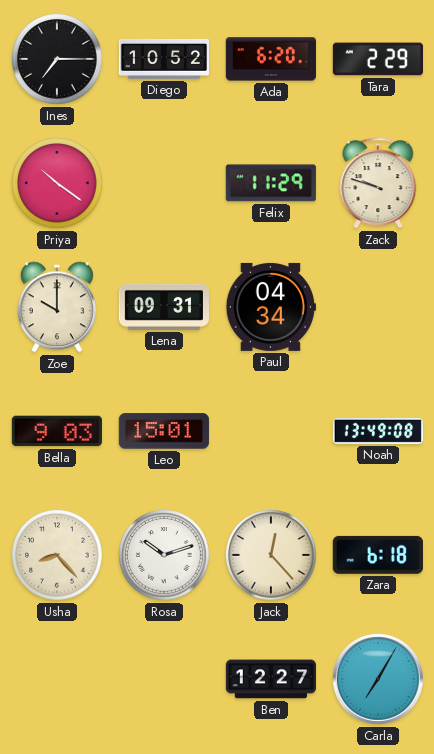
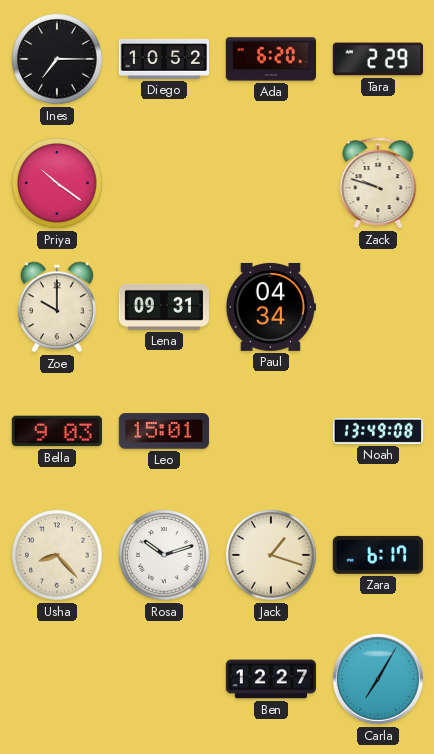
Felix: 11:29 -> none (271, 183)
Jack: 12:23 -> 1:18 (271, 555)
Zara: 6:18 -> 6:17 (378, 555)
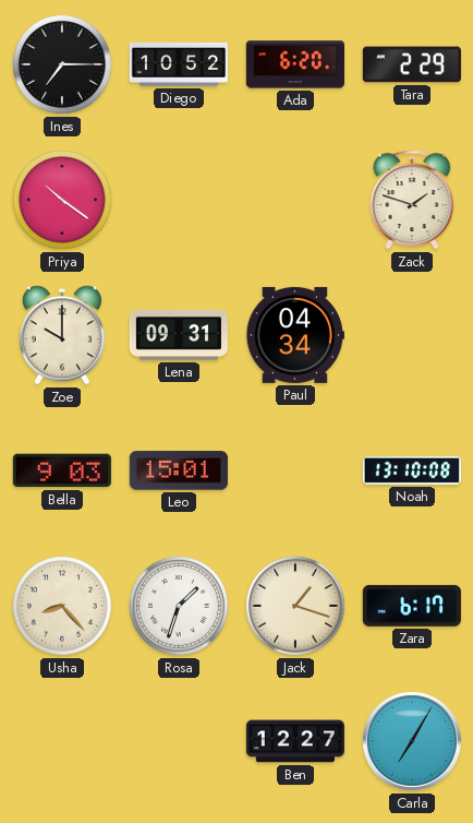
Zack: 9:48 -> 1:48 (412, 200)
Noah: 13:49 -> 13:10 (412, 470)
Rosa: 10:12 -> 1:33 (179, 606)
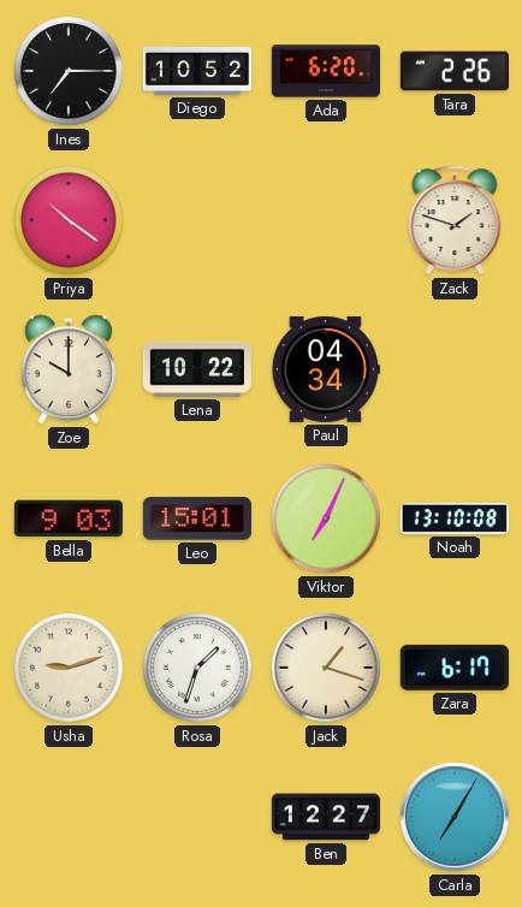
Tara: 2:29 -> 2:26 (455, 71)
Lena: 09:31 -> 10:22 (197, 369)
Viktor: none -> 7:04 (326, 518)
Usha: 8:23 -> 9:12 (69, 668)
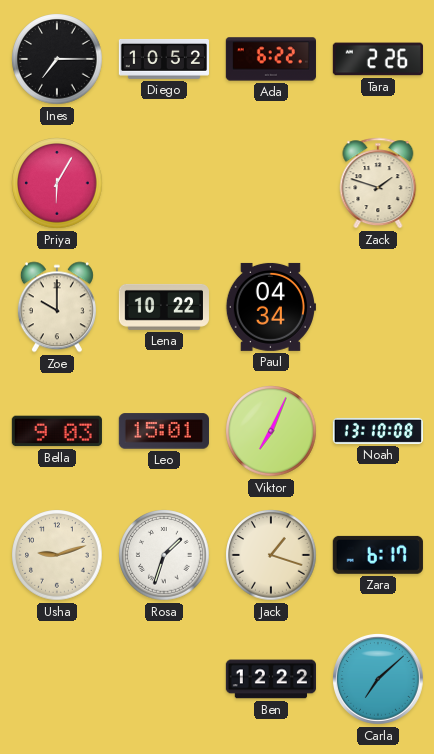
Ada: 6:20 -> 6:22 (271, 59)
Priya: 10:21 -> 6:05 (57, 183)
Ben: 12:27 -> 12:22 (271, 679)
Carla: 7:05 -> 7:08 (379, 680)
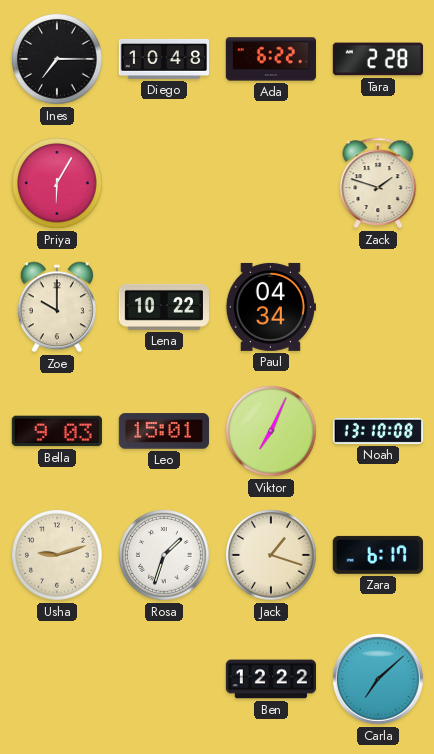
Diego: 10:52 -> 10:48 (163, 59)
Tara: 2:26 -> 2:28 (378, 59)
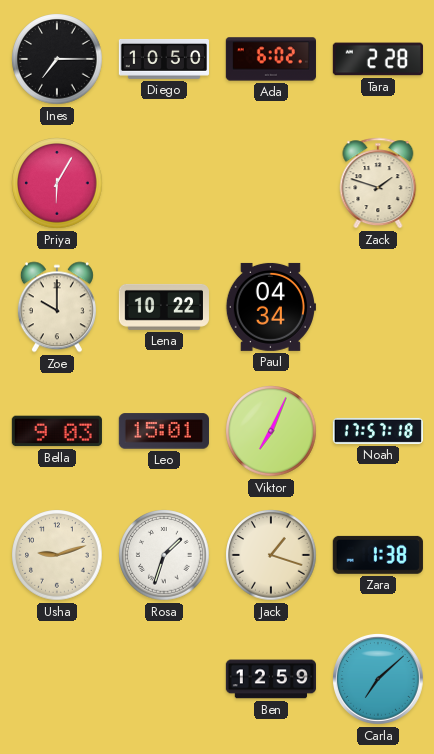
Diego: 10:48 -> 10:50 (163, 59)
Ada: 6:22 -> 6:02 (271, 59)
Noah: 13:10 -> 17:57 (378, 431)
Zara: 6:17 -> 1:38 (378, 555)
Ben: 12:22 -> 12:59 (271, 679)
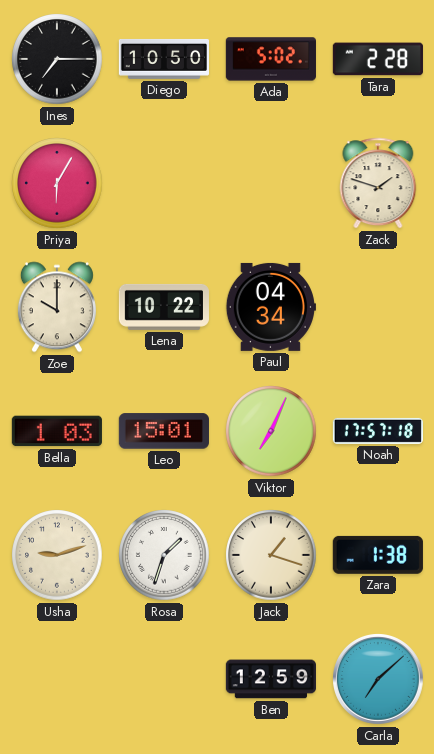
Ada: 6:02 -> 5:02 (271, 59)
Bella: 9:03 -> 1:03 (57, 431)
